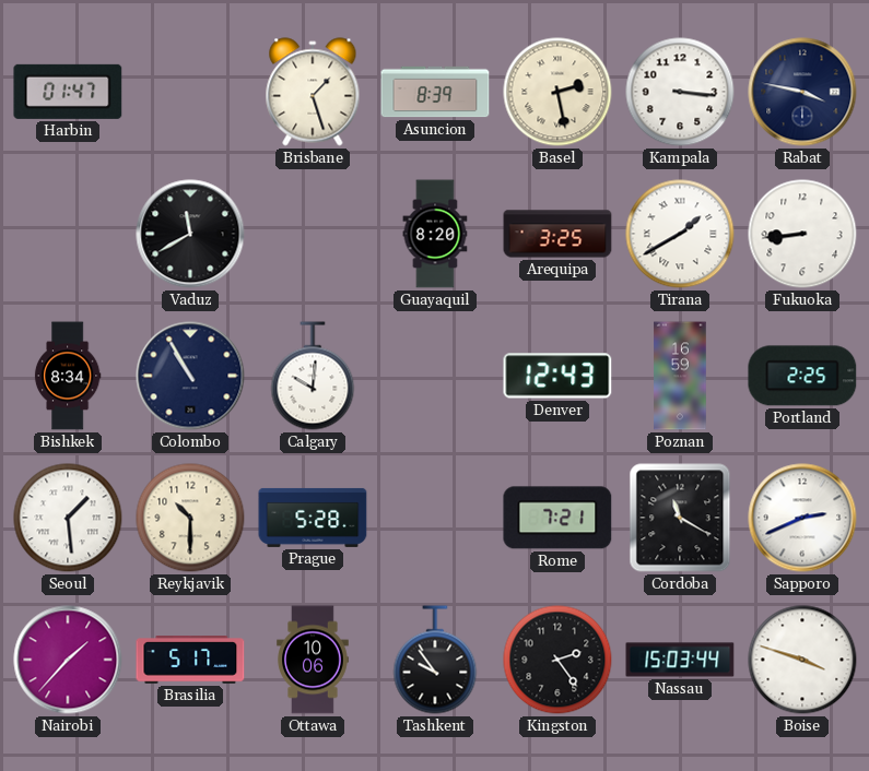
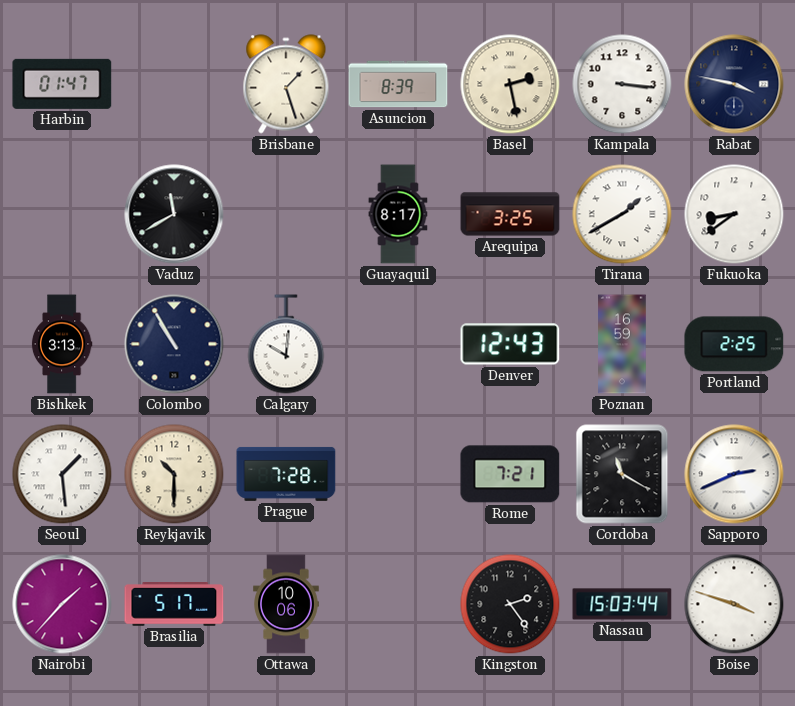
Guayaquil: 8:20 -> 8:17 (398, 214)
Fukuoka: 8:44 -> 8:39 (734, 214)
Bishkek: 8:34 -> 3:13 (62, 344)
Prague: 5:28 -> 7:28 (286, 474)
Tashkent: 9:54 -> none (435, 660)
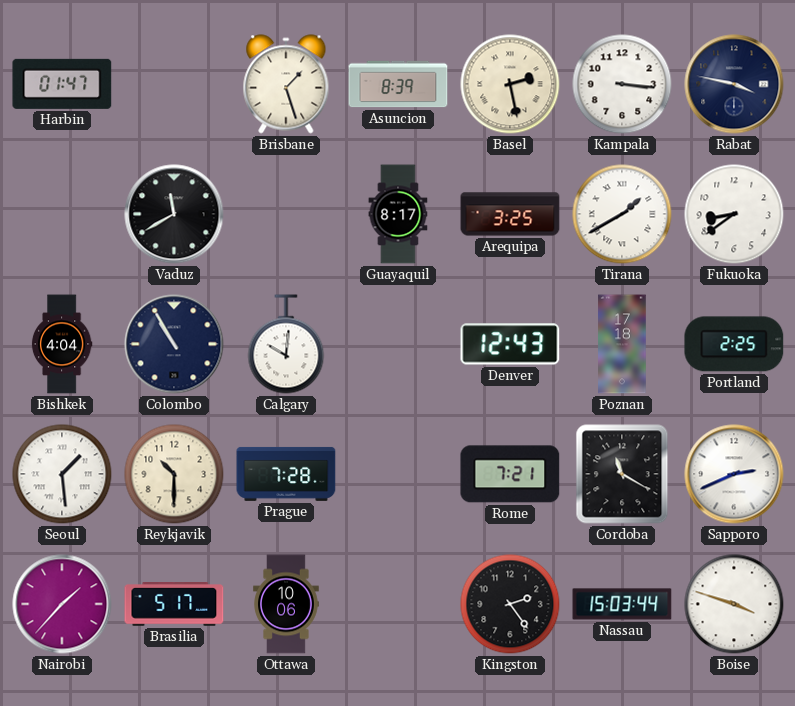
Bishkek: 3:13 -> 4:04 (62, 344)
Poznan: 16:59 -> 17:18 (622, 344)
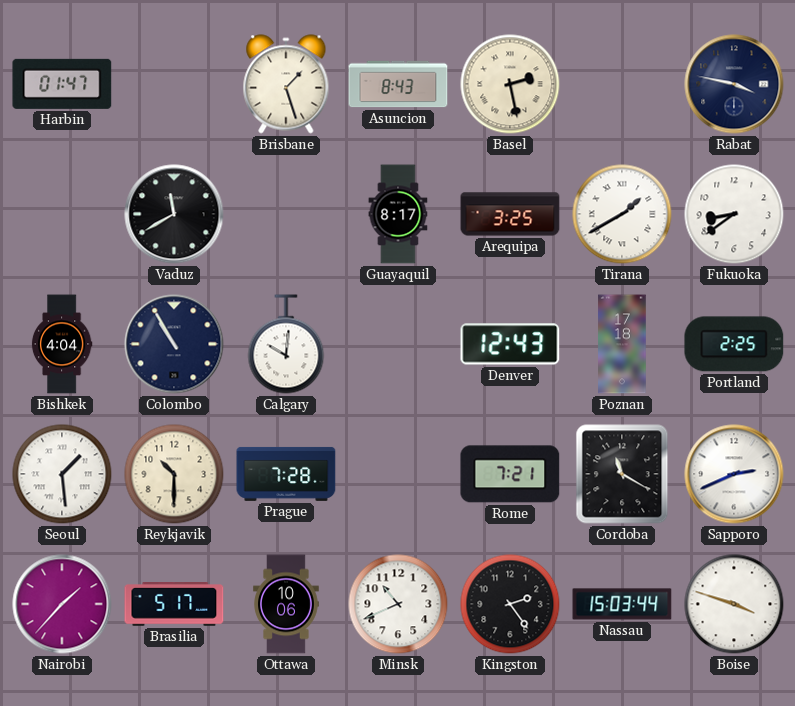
Asuncion: 8:39 -> 8:43 (398, 84)
Kampala: 3:16 -> none (622, 84)
Minsk: none -> 10:41 (398, 604)
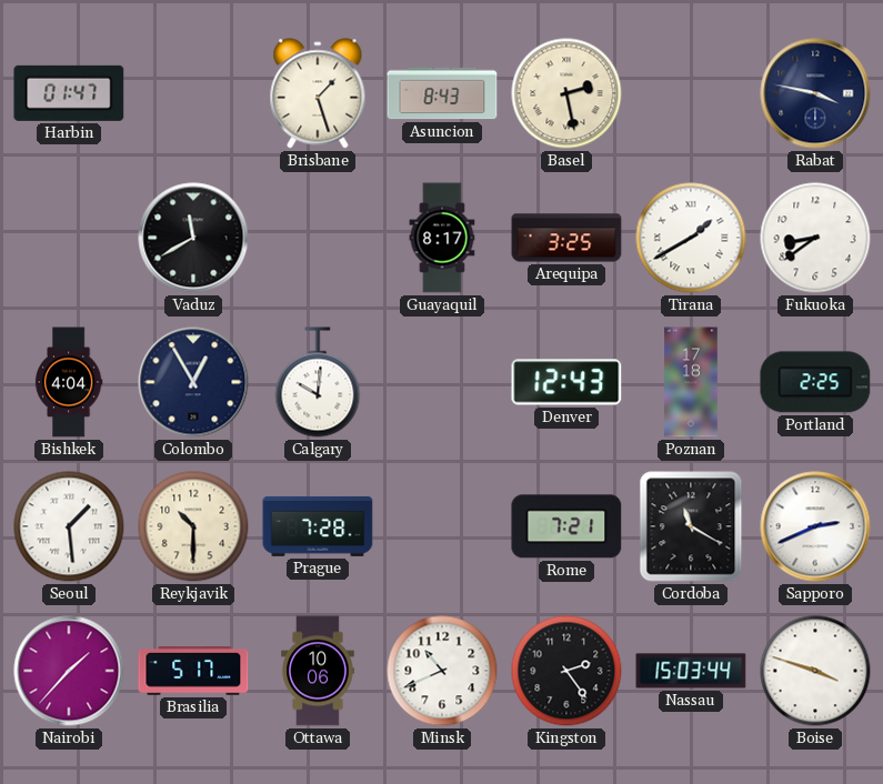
Colombo: 10:55 -> 12:55 (193, 382)
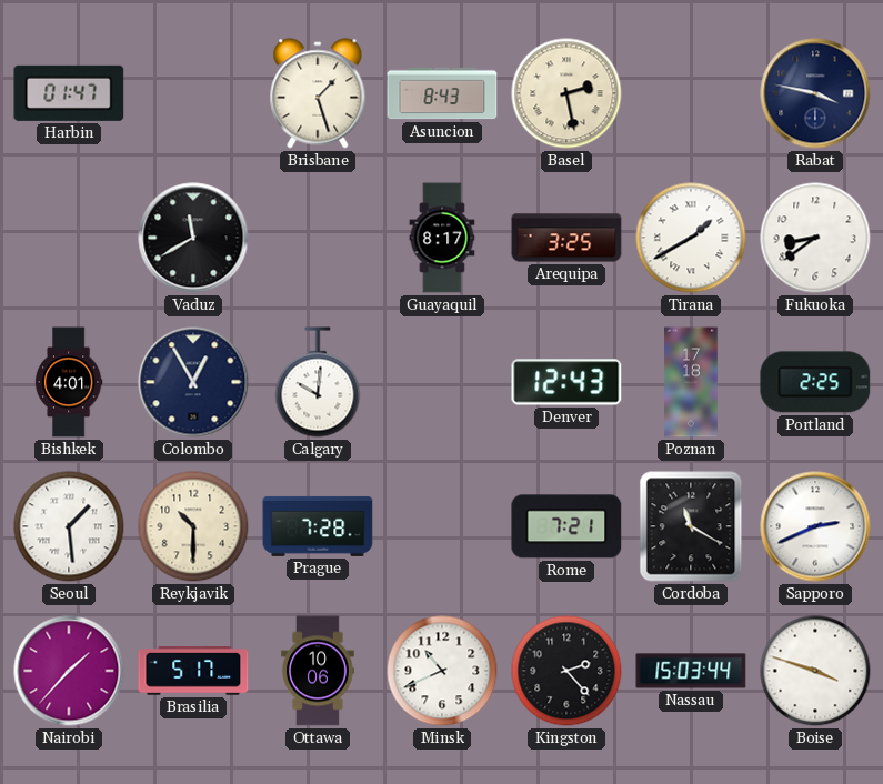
Bishkek: 4:04 -> 4:01 (69, 382)
Kingston: 2:24 -> 2:23 (566, 671)
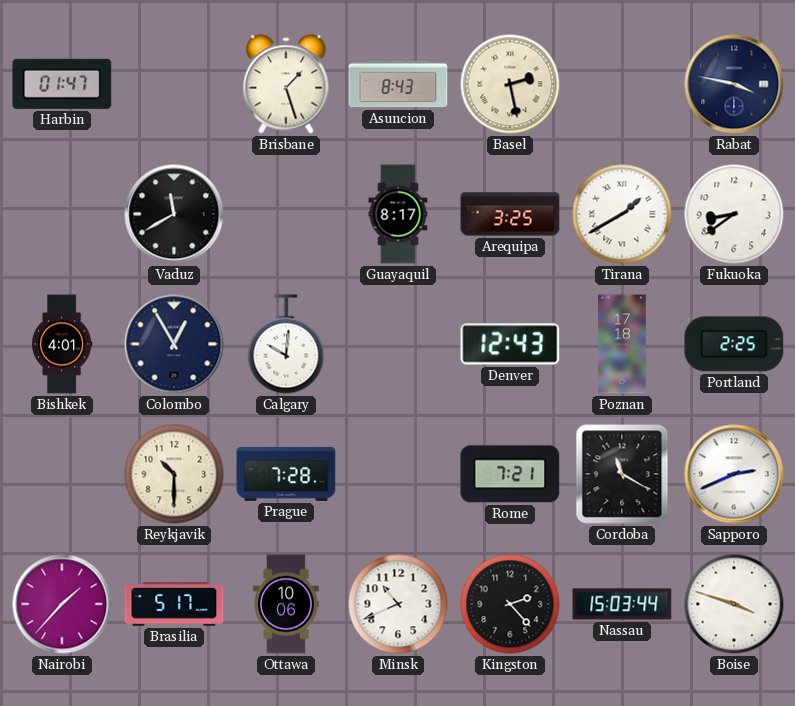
Seoul: 1:29 -> none (69, 526)
